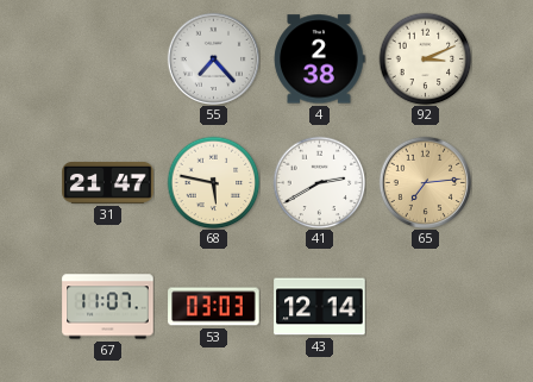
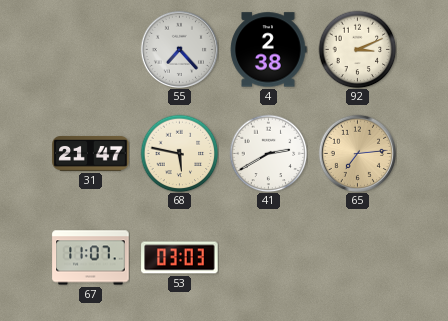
43: 12:14 -> none (320, 307)
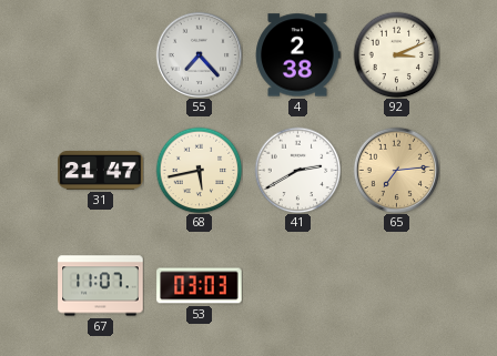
68: 5:47 -> 5:43 (199, 170)
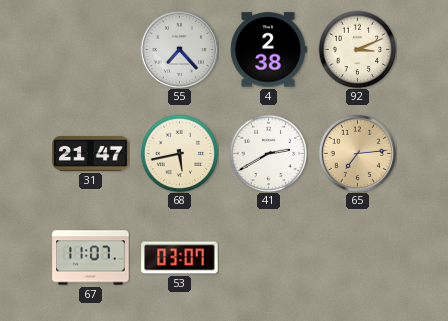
53: 03:03 -> 03:07 (180, 258)
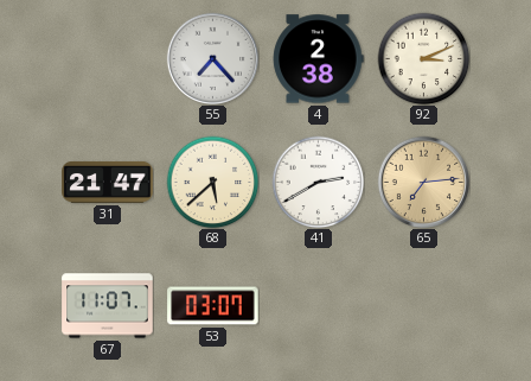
68: 5:43 -> 5:38 (212, 182)
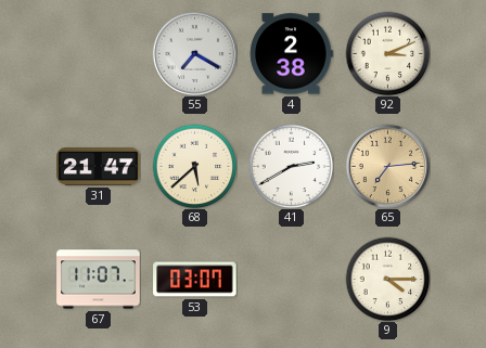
55: 7:23 -> 7:20 (194, 53)
9: none -> 4:15 (387, 279)
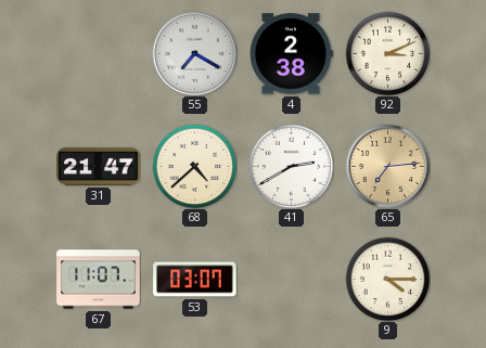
68: 5:38 -> 4:38 (194, 166)
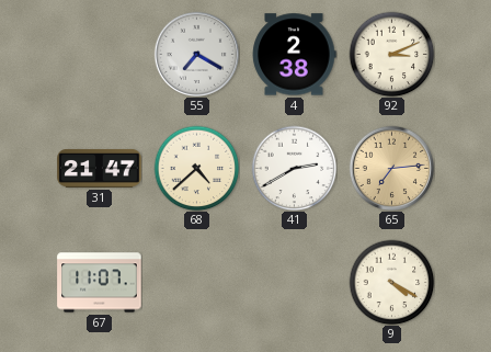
53: 03:07 -> none (195, 280)
9: 4:15 -> 4:20 (391, 282)
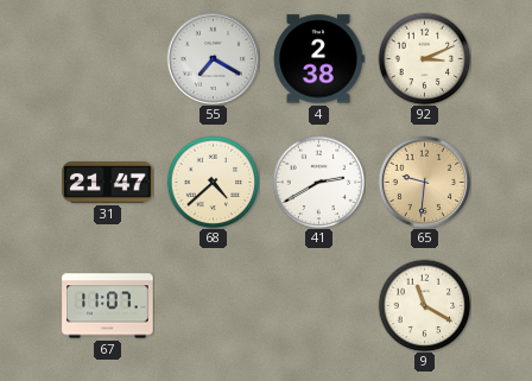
65: 7:14 -> 9:31 (424, 182)
9: 4:20 -> 11:20 (424, 305)
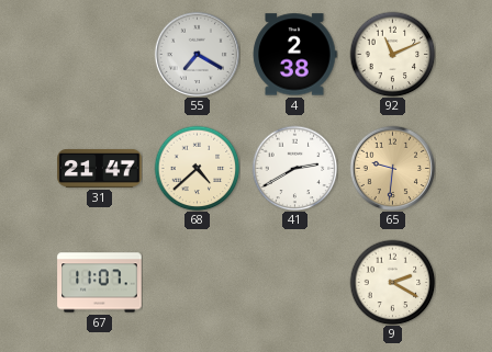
92: 3:11 -> 11:11 (392, 54)
9: 11:20 -> 2:20 (392, 282)
